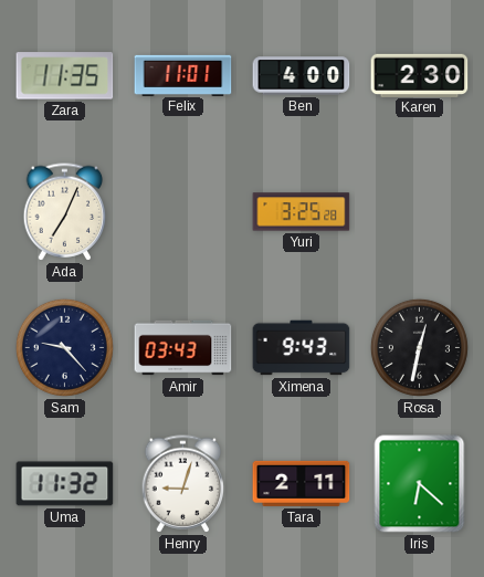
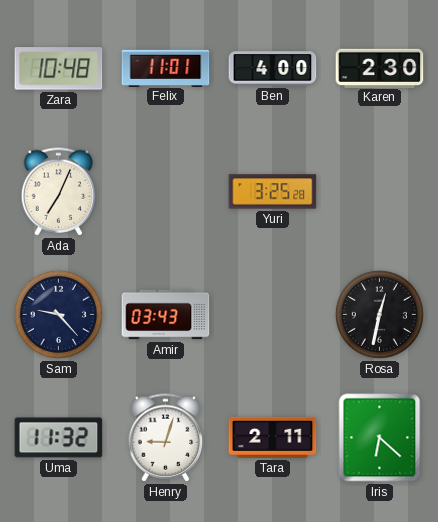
Zara: 11:35 -> 10:48 (59, 69)
Ximena: 9:43 -> none (302, 348)
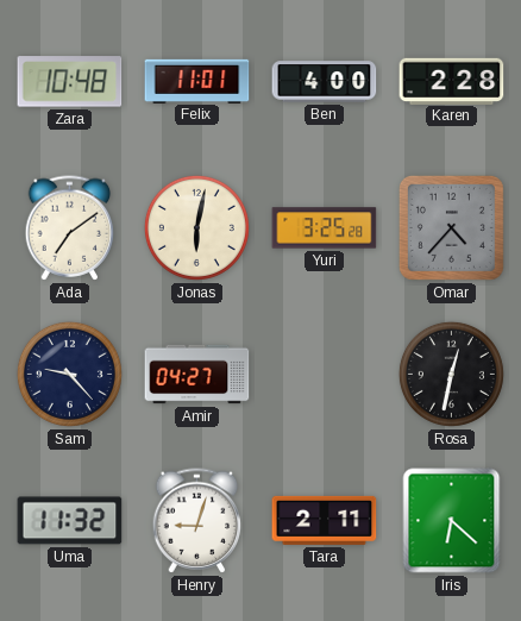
Karen: 2:30 -> 2:28 (452, 81)
Ada: 7:04 -> 7:09 (70, 228)
Jonas: none -> 6:02 (196, 227)
Omar: none -> 4:37 (451, 227)
Amir: 03:43 -> 04:27 (197, 375)
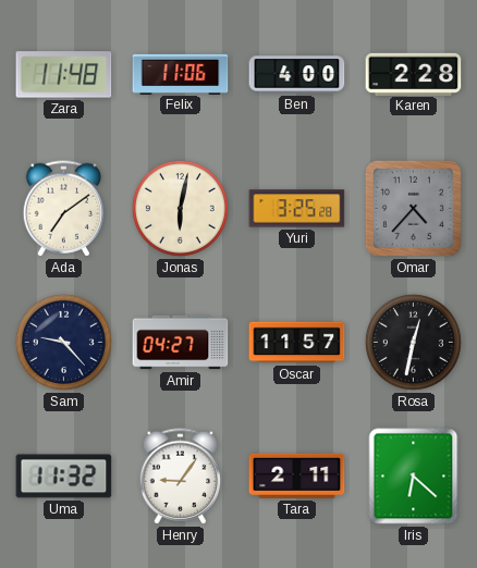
Zara: 10:48 -> 11:48 (64, 75)
Felix: 11:01 -> 11:06 (181, 74)
Oscar: none -> 11:57 (297, 343)
Henry: 9:03 -> 9:06 (181, 477)
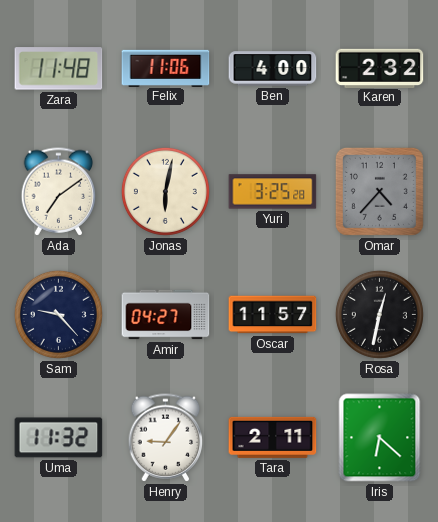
Karen: 2:28 -> 2:32 (380, 68)
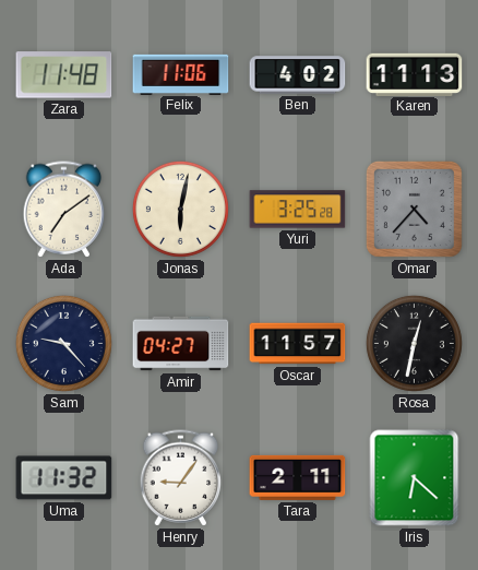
Ben: 4:00 -> 4:02 (298, 75)
Karen: 2:32 -> 11:13 (415, 74)
